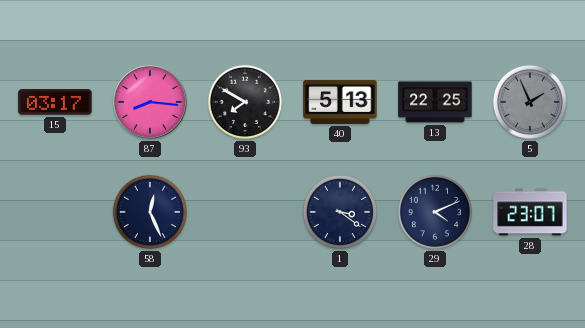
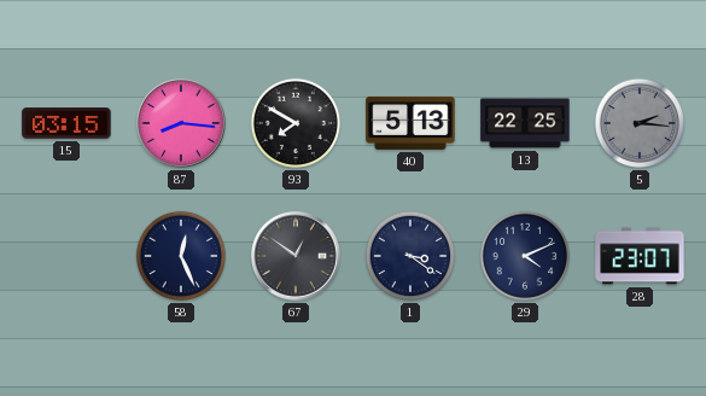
15: 03:17 -> 03:15 (66, 123)
5: 1:56 -> 2:16 (640, 123)
67: none -> 12:51 (296, 256)
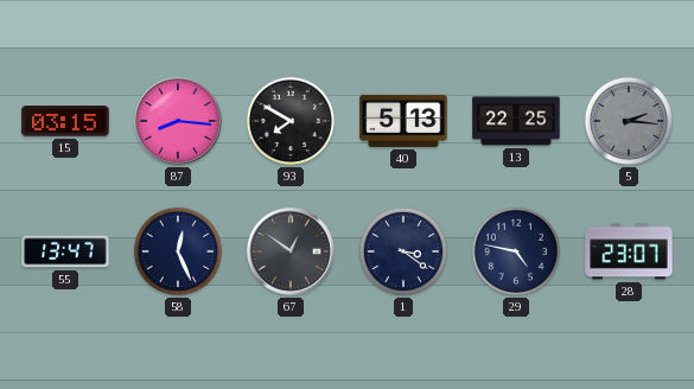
55: none -> 13:47 (65, 251)
29: 4:11 -> 4:47 (516, 251)
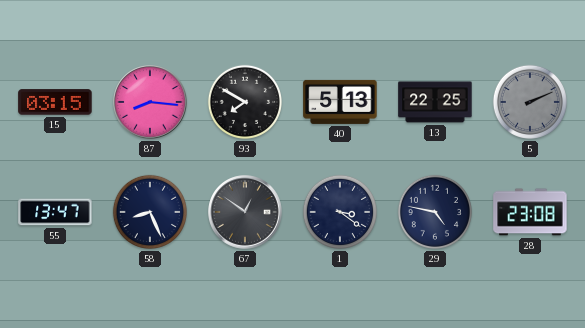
5: 2:16 -> 2:11 (530, 102)
58: 12:26 -> 8:26 (150, 212)
28: 23:07 -> 23:08 (530, 212)
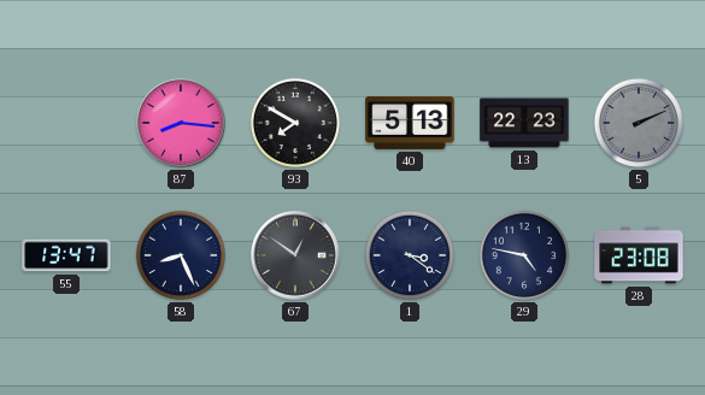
15: 03:15 -> none (55, 102)
13: 22:25 -> 22:23 (524, 123)
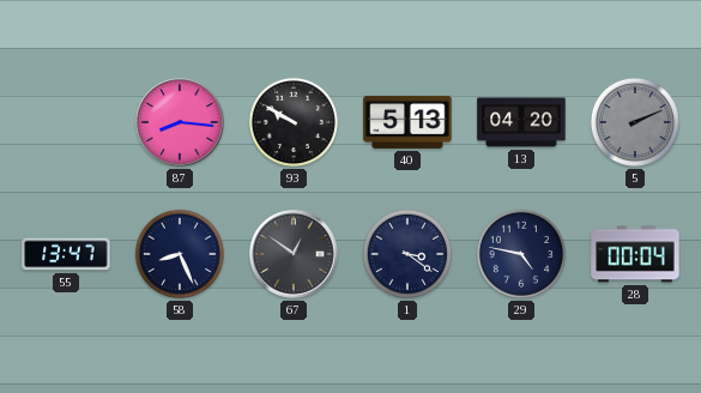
93: 7:50 -> 9:50 (294, 122)
13: 22:23 -> 04:20 (521, 122)
28: 23:08 -> 00:04 (635, 254)
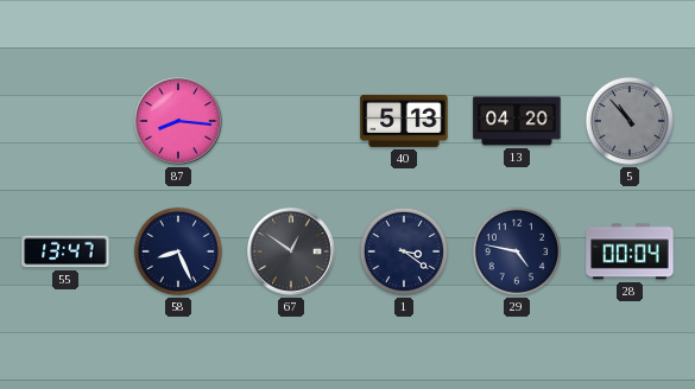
93: 9:50 -> none (294, 122)
5: 2:11 -> 10:53 (630, 121)
